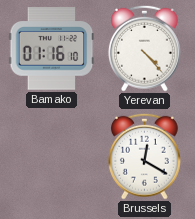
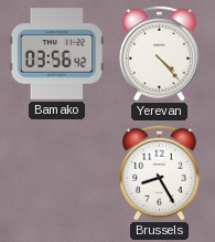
Bamako: 01:16 -> 03:56 (57, 54)
Brussels: 12:20 -> 8:25 (159, 172)
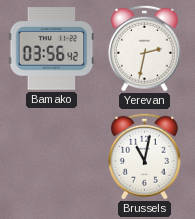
Yerevan: 4:23 -> 2:32 (144, 48)
Brussels: 8:25 -> 11:02 (144, 156)
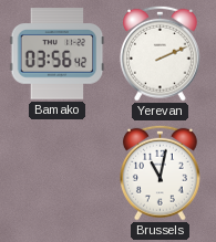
Yerevan: 2:32 -> 2:11 (160, 53)
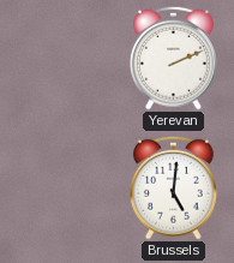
Bamako: 03:56 -> none (58, 54)
Brussels: 11:02 -> 5:01 (173, 187)
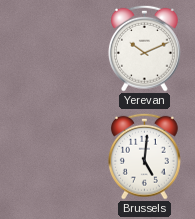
Yerevan: 2:11 -> 10:11 (144, 48)
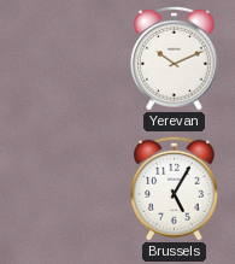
Brussels: 5:01 -> 5:05 (174, 188)
